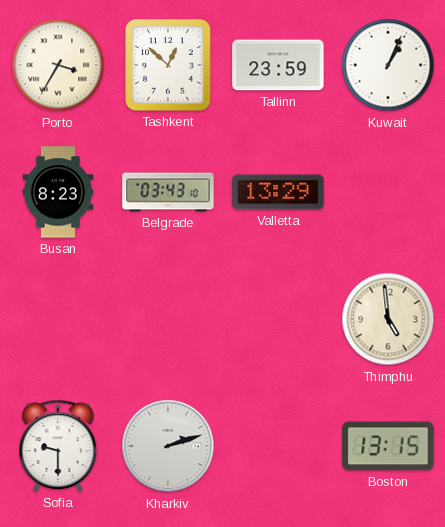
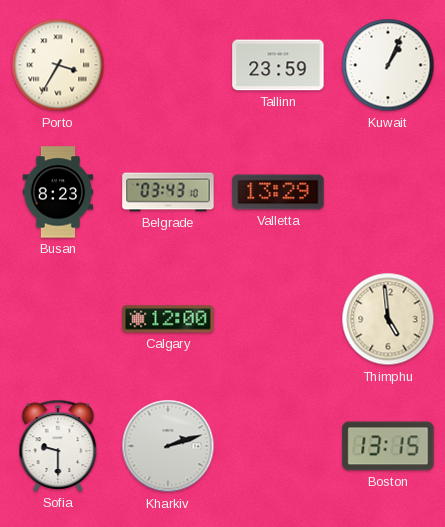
Tashkent: 12:52 -> none (168, 65)
Calgary: none -> 12:00 (168, 319)
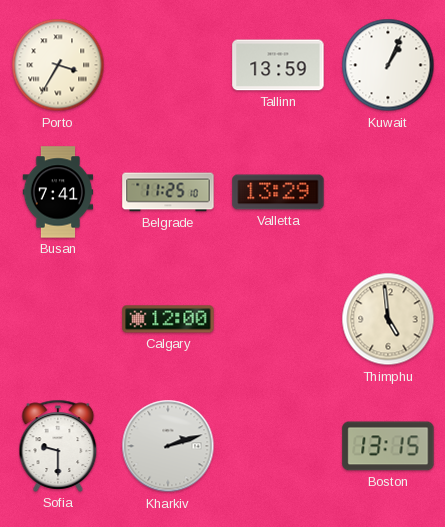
Tallinn: 23:59 -> 13:59 (278, 65)
Busan: 8:23 -> 7:41 (58, 192)
Belgrade: 03:43 -> 11:25 (168, 192)
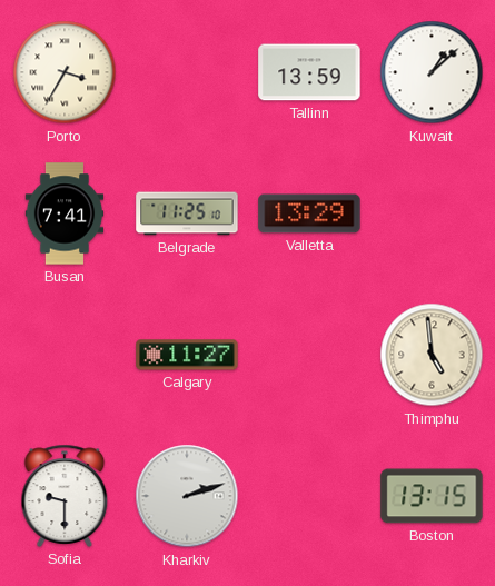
Kuwait: 1:04 -> 1:08 (432, 72)
Calgary: 12:00 -> 11:27 (187, 355)
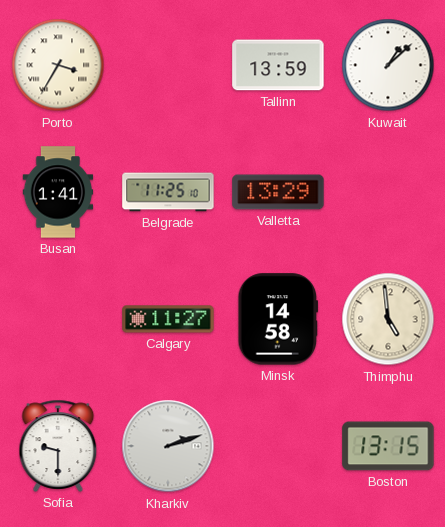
Busan: 7:41 -> 1:41 (58, 192)
Minsk: none -> 14:58 (278, 319)
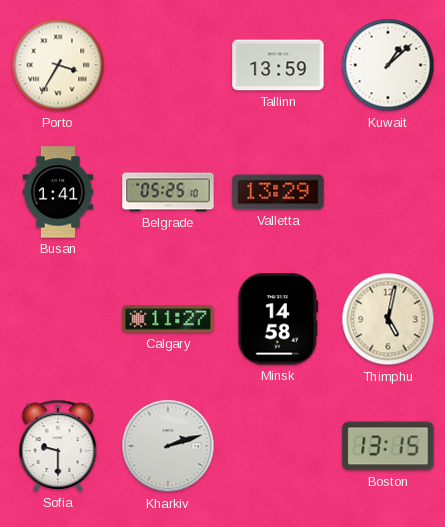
Belgrade: 11:25 -> 05:25 (168, 192)
Thimphu: 4:59 -> 5:02 (388, 319)
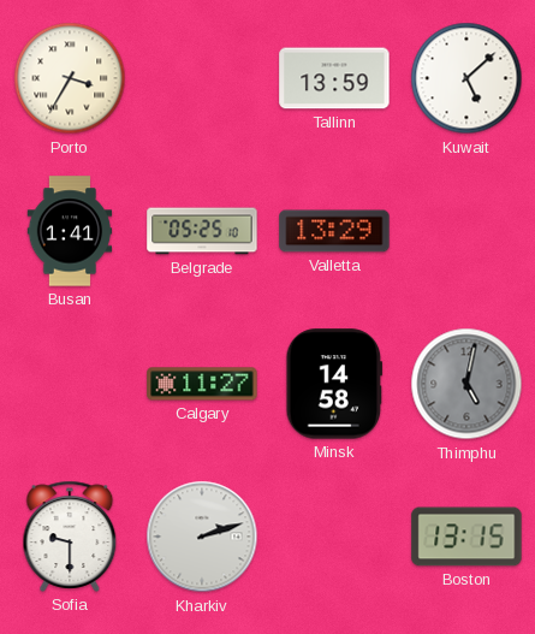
Kuwait: 1:08 -> 5:08 (466, 78)
Thimphu dial: cream -> grey (466, 384)
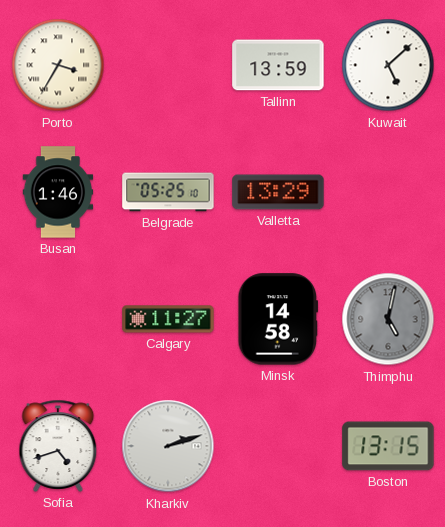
Busan: 1:41 -> 1:46 (58, 192)
Sofia: 9:30 -> 4:42 (58, 446)
